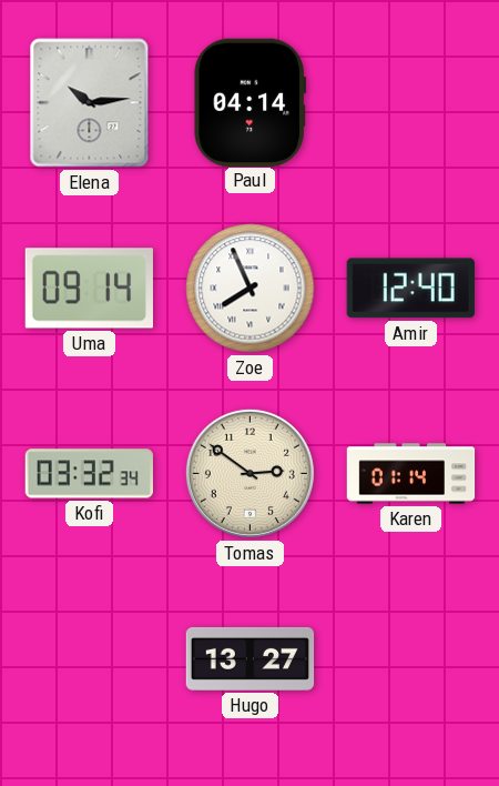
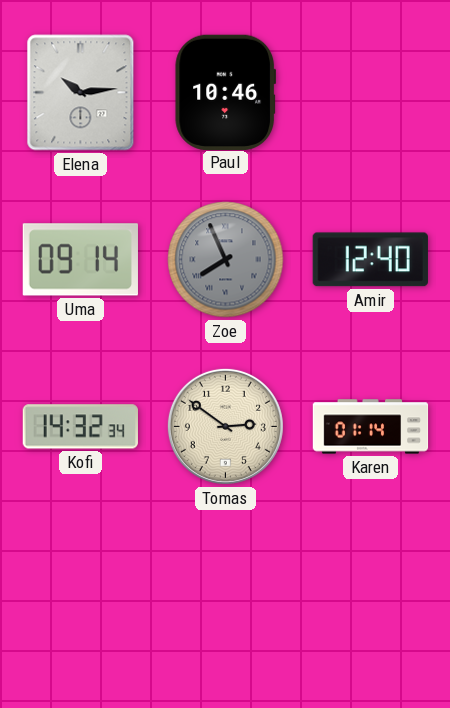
Paul: 04:14 -> 10:46 (225, 92)
Zoe dial: white -> grey (226, 260)
Kofi: 03:32 -> 14:32 (80, 427)
Hugo: 13:27 -> none (251, 658)
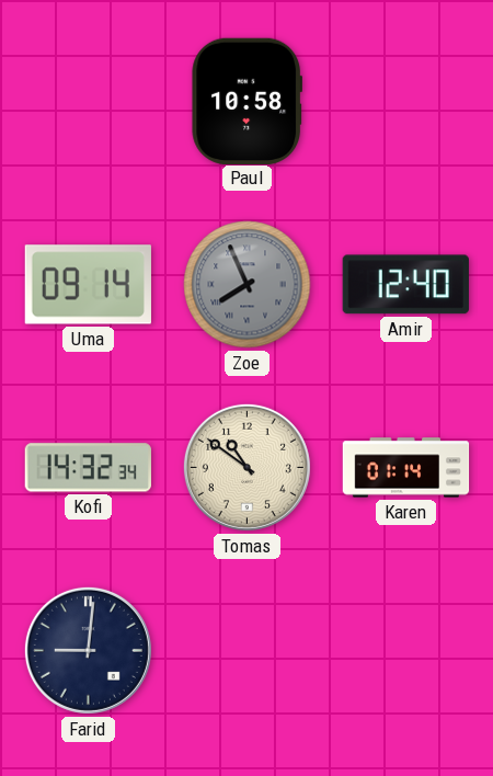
Elena: 10:14 -> none (81, 93)
Paul: 10:46 -> 10:58 (246, 101)
Tomas: 2:51 -> 10:51 (246, 467)
Farid: none -> 9:01 (88, 650)
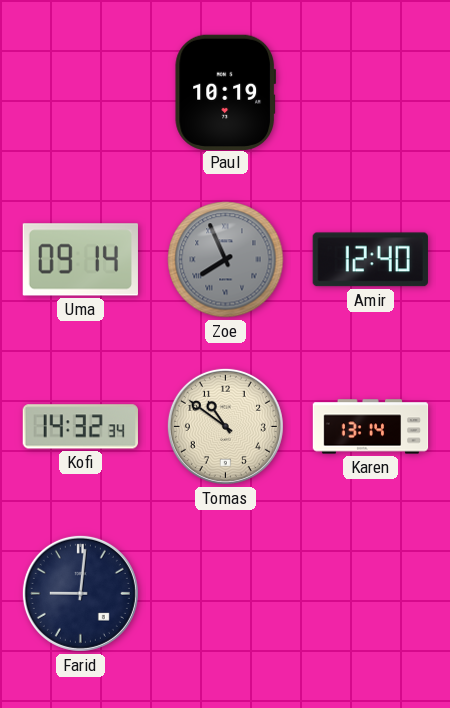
Paul: 10:58 -> 10:19 (225, 92)
Karen: 01:14 -> 13:14 (371, 427)
